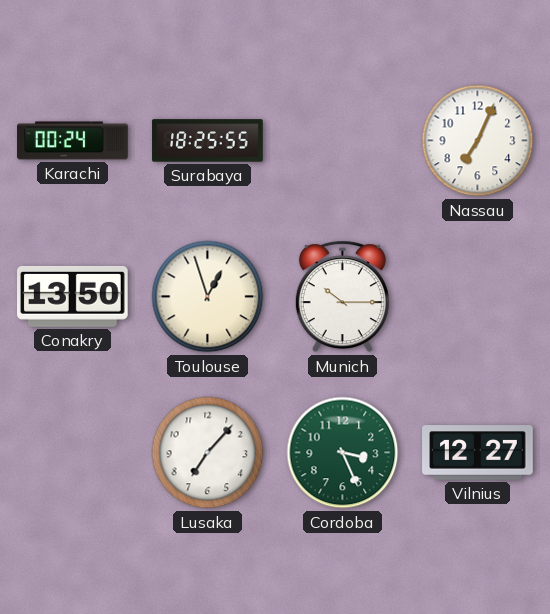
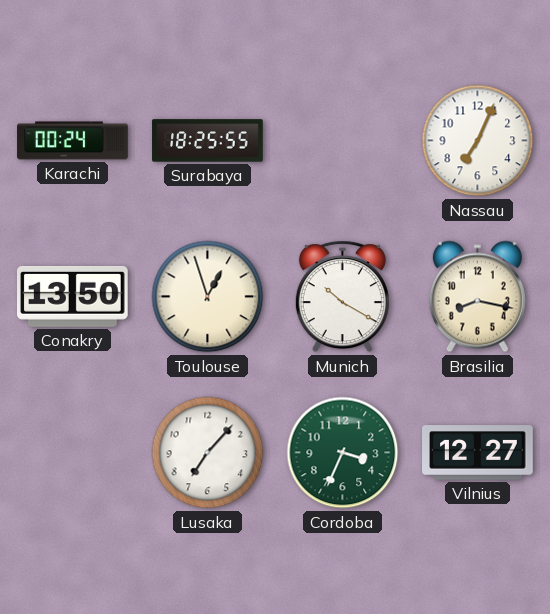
Munich: 10:15 -> 10:20 (342, 297)
Brasilia: none -> 8:17 (477, 297)
Cordoba: 3:26 -> 3:34 (343, 453)
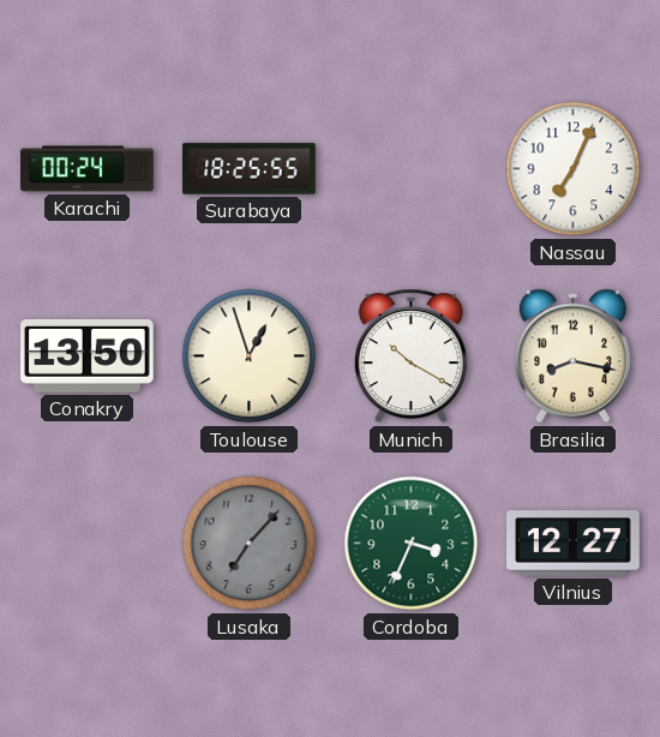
Lusaka dial: white -> grey (250, 544)
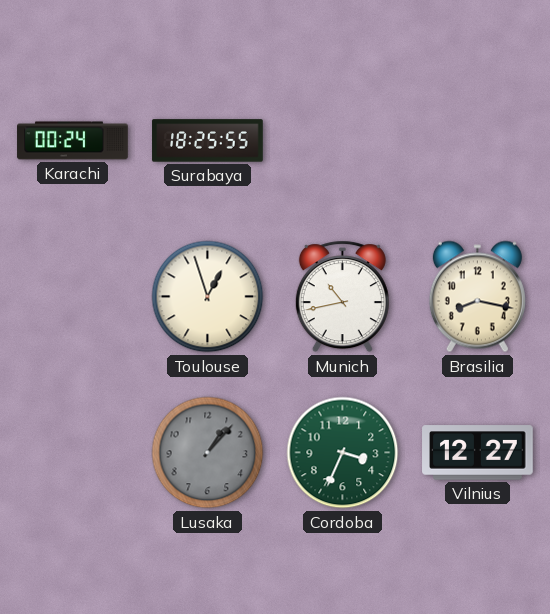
Nassau: 7:04 -> none (574, 169)
Conakry: 13:50 -> none (88, 355)
Munich: 10:20 -> 10:43 (342, 297)
Lusaka: 7:07 -> 1:07 (208, 453)
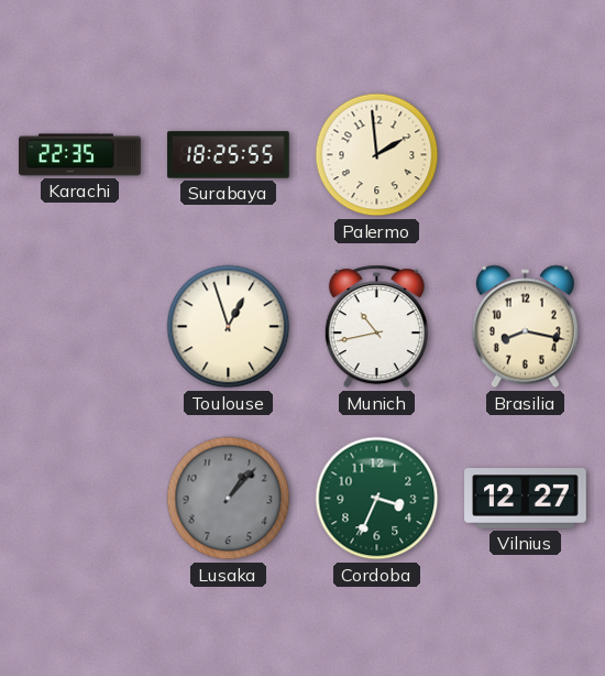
Karachi: 00:24 -> 22:35 (80, 155)
Palermo: none -> 1:59 (377, 155)
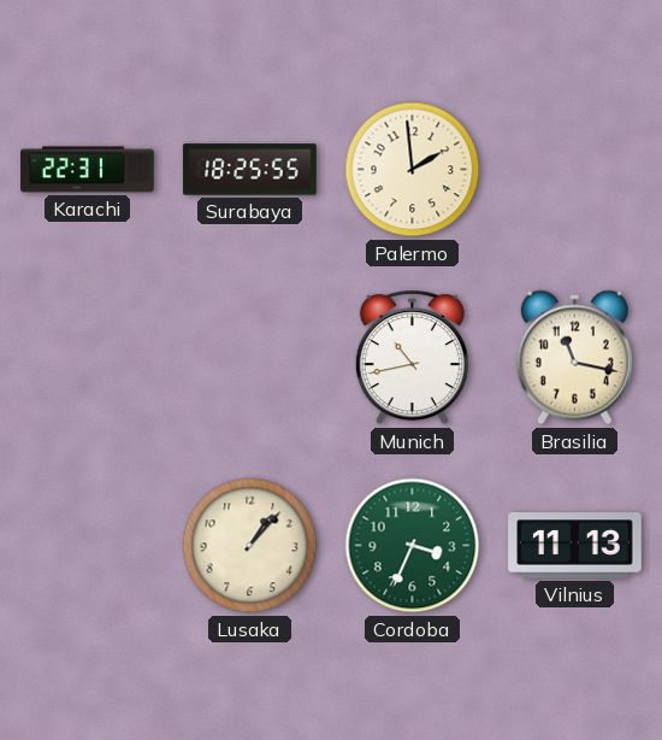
Karachi: 22:35 -> 22:31 (88, 170)
Toulouse: 12:57 -> none (229, 327)
Brasilia: 8:17 -> 11:17 (574, 358)
Lusaka dial: grey -> cream (250, 546)
Vilnius: 12:27 -> 11:13 (575, 546)
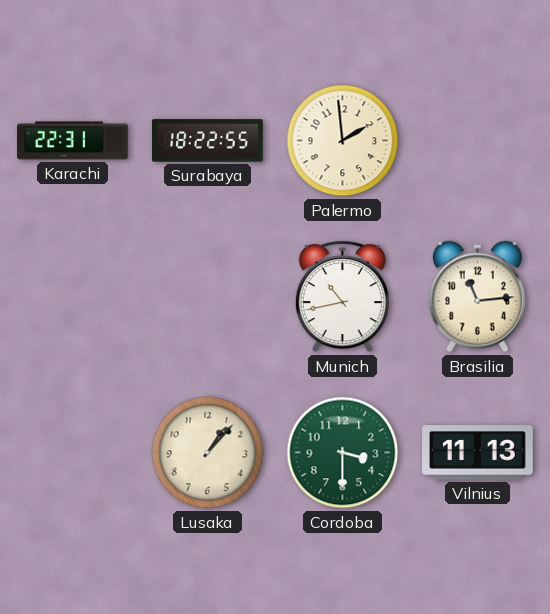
Surabaya: 18:25 -> 18:22 (208, 141)
Brasilia: 11:17 -> 11:14 (477, 297)
Cordoba: 3:34 -> 3:30 (343, 453)
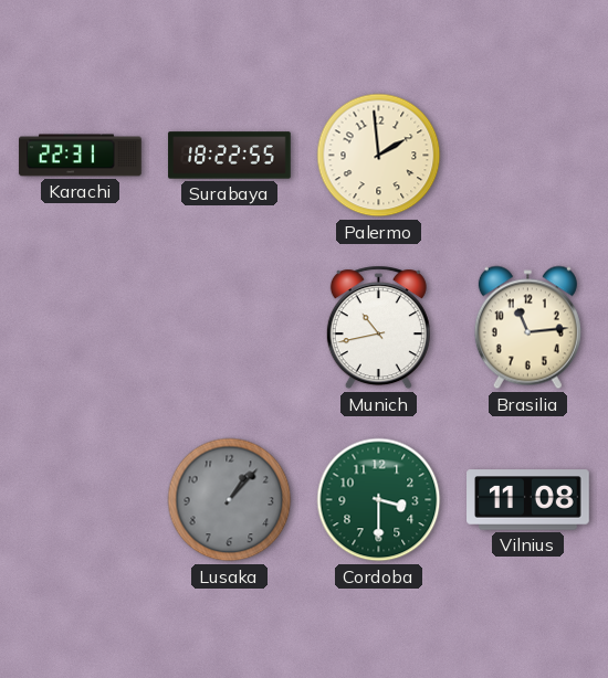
Lusaka dial: cream -> grey (230, 500)
Vilnius: 11:13 -> 11:08 (528, 500)
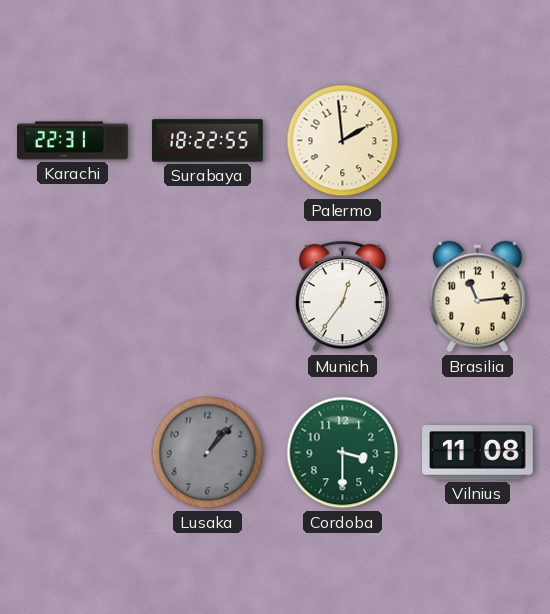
Munich: 10:43 -> 12:36 (342, 297)
